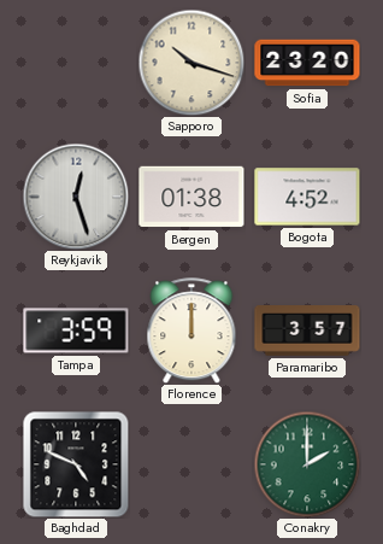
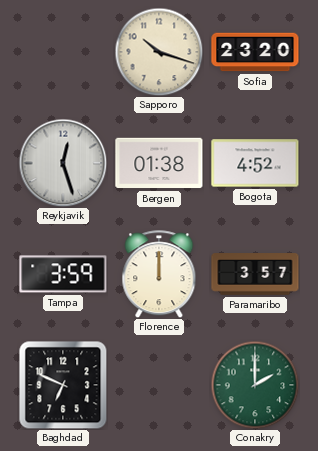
Baghdad: 4:49 -> 6:49 (63, 385)
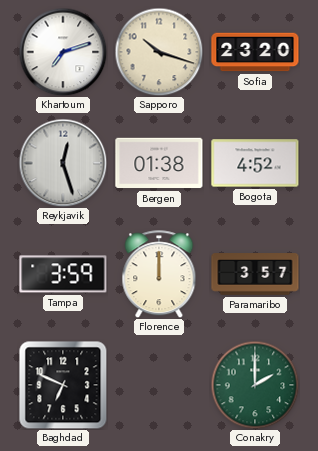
Khartoum: none -> 7:12 (63, 52)
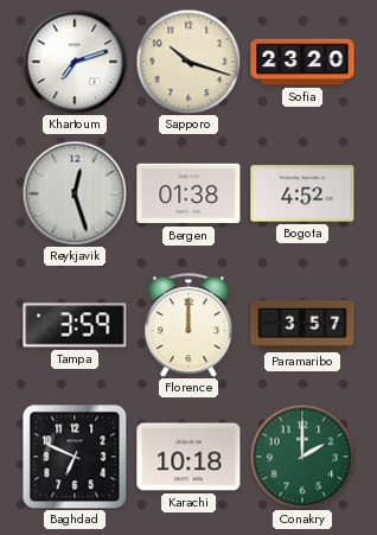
Karachi: none -> 10:18 (188, 457)
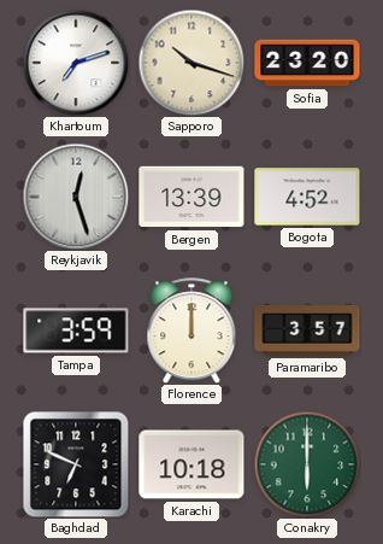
Bergen: 01:38 -> 13:39 (191, 197)
Conakry: 2:00 -> 6:00 (307, 464)
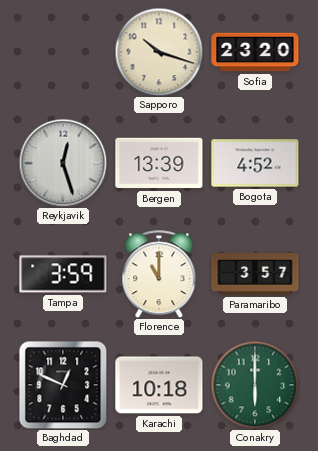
Khartoum: 7:12 -> none (76, 63)
Florence: 12:00 -> 11:00 (159, 274)
Baghdad: 6:49 -> 12:49 (63, 385)
